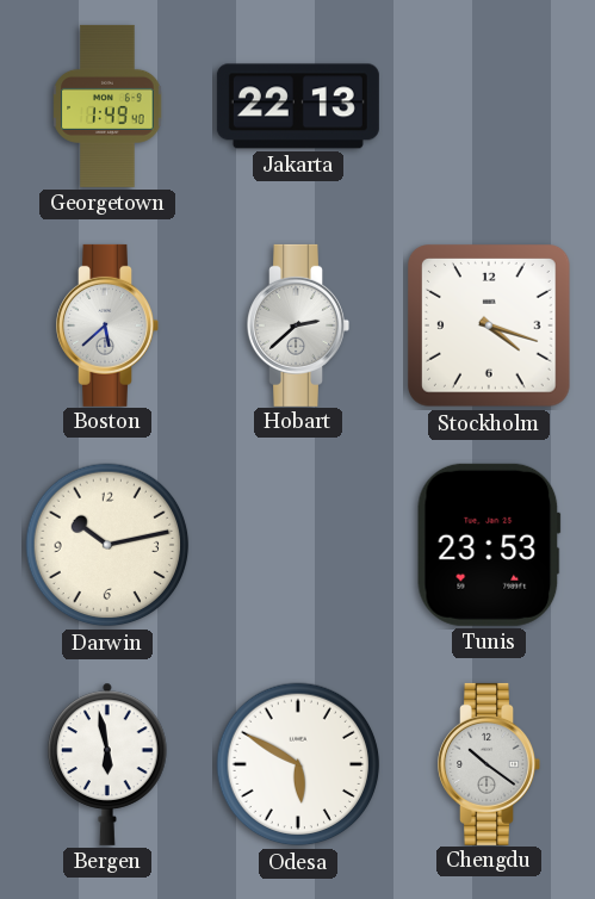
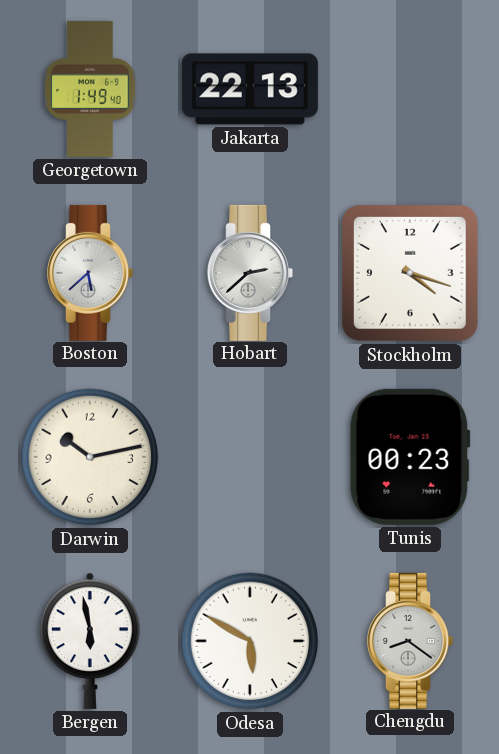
Tunis: 23:53 -> 00:23 (410, 457)
Chengdu: 10:21 -> 8:21 (410, 641)
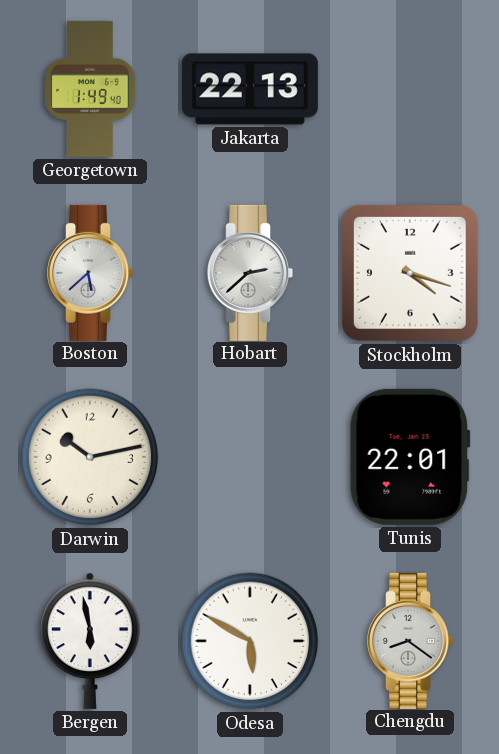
Tunis: 00:23 -> 22:01 (410, 457)
